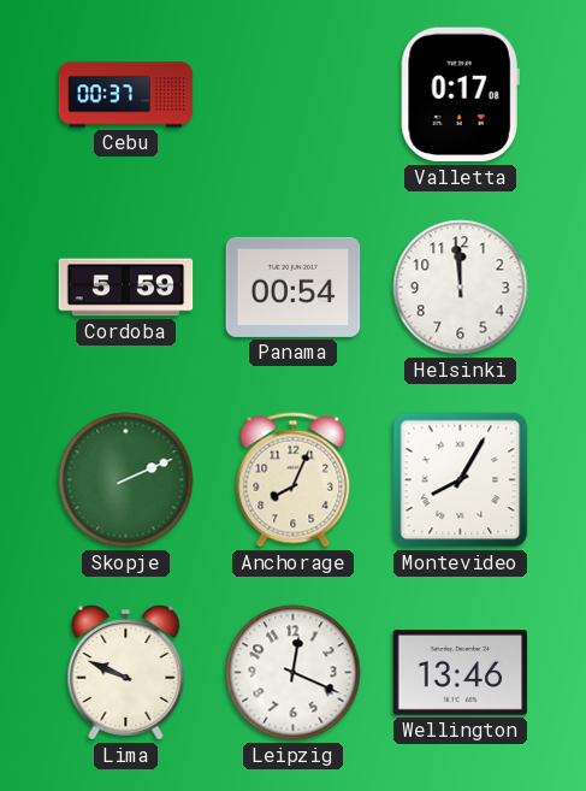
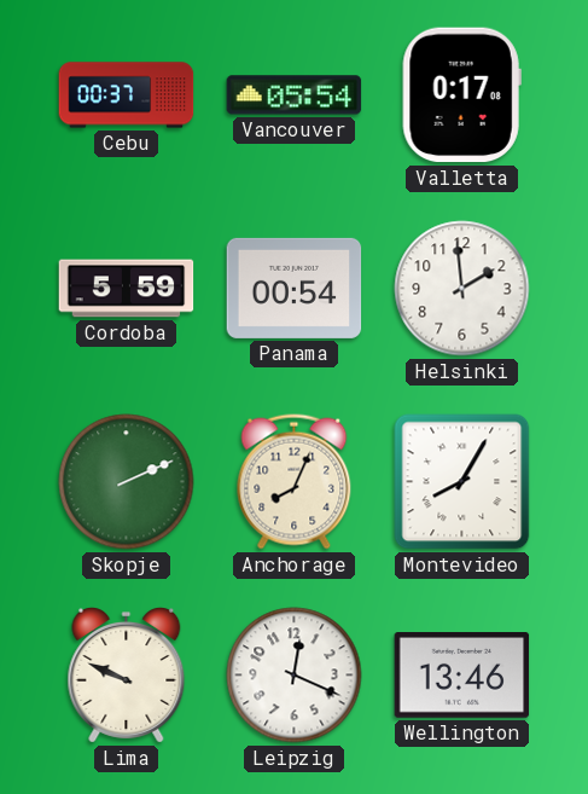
Vancouver: none -> 05:54 (295, 95)
Helsinki: 11:59 -> 1:59 (462, 289)
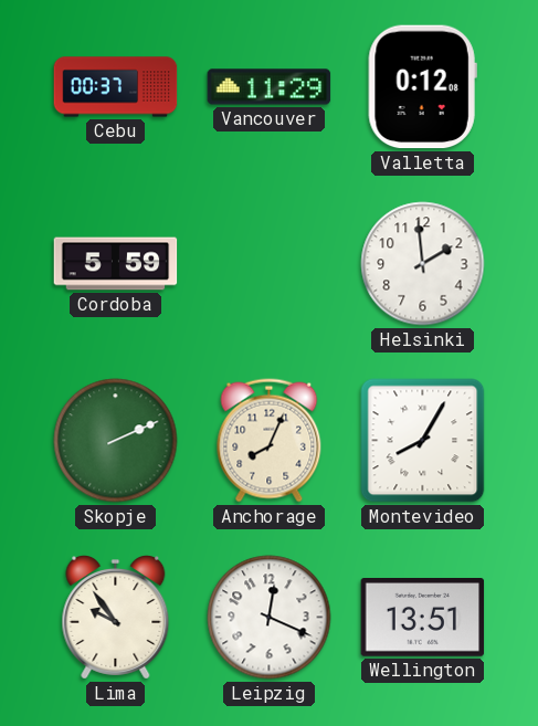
Vancouver: 05:54 -> 11:29 (270, 87)
Valletta: 0:17 -> 0:12 (422, 87)
Panama: 00:54 -> none (295, 288)
Lima: 9:49 -> 9:54 (116, 618)
Wellington: 13:46 -> 13:51 (423, 618)
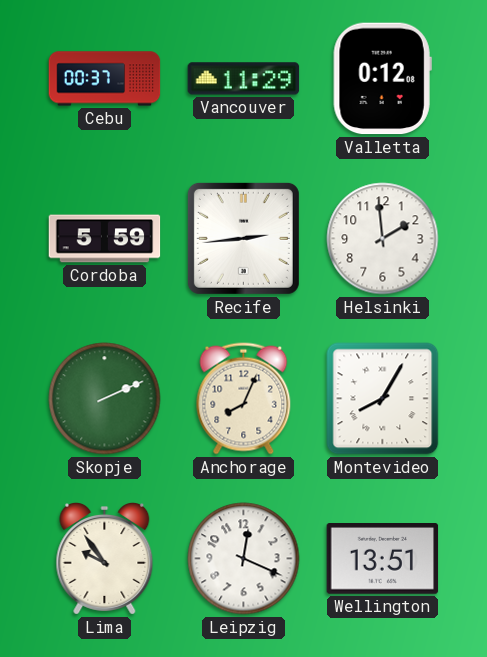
Recife: none -> 2:44 (243, 238)
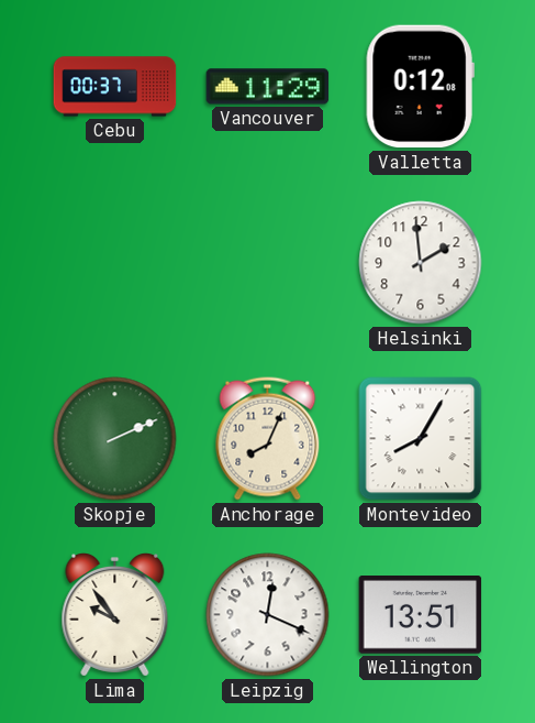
Cordoba: 5:59 -> none (105, 239)
Recife: 2:44 -> none (243, 238)
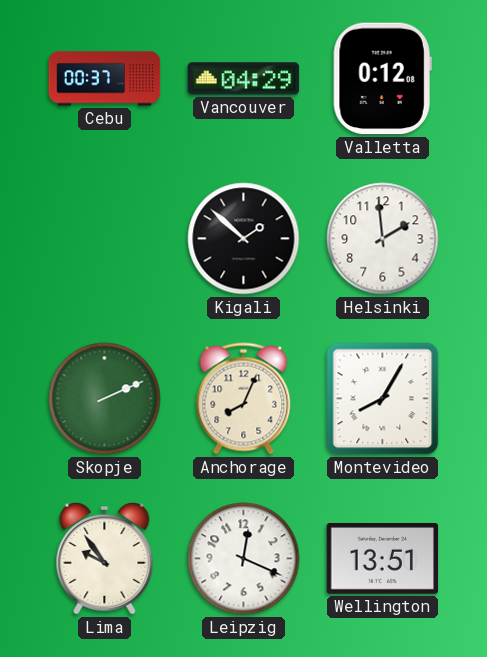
Vancouver: 11:29 -> 04:29 (244, 79)
Kigali: none -> 1:52 (244, 239)
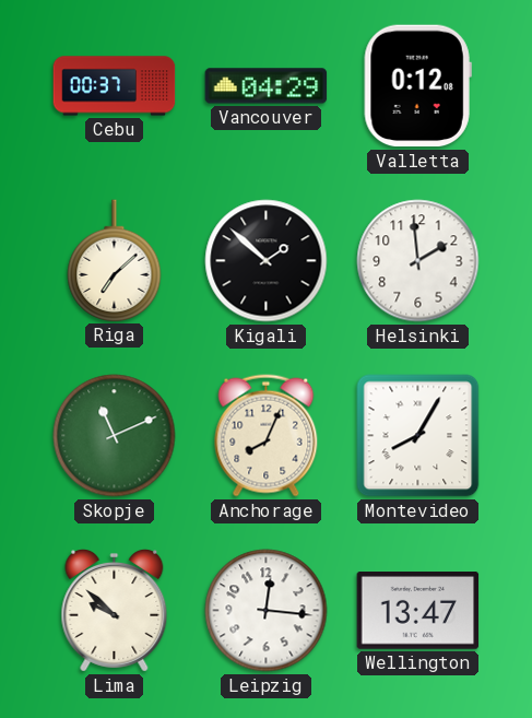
Riga: none -> 7:08 (115, 260)
Skopje: 2:11 -> 11:11 (115, 436)
Lima: 9:54 -> 9:52 (115, 611)
Leipzig: 12:19 -> 12:16 (267, 611)
Wellington: 13:51 -> 13:47 (418, 611)
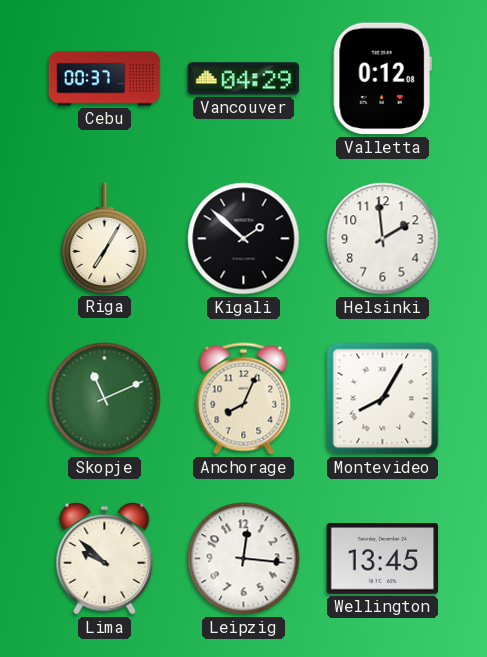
Riga: 7:08 -> 7:05 (105, 238)
Wellington: 13:47 -> 13:45 (383, 559)
